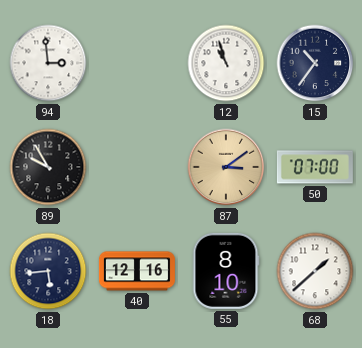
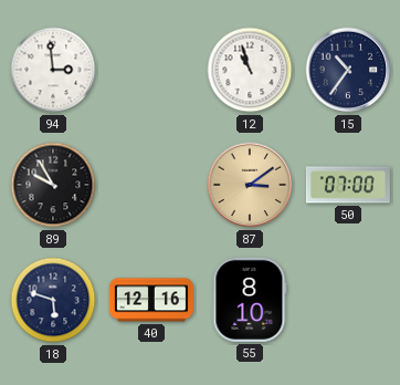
18: 5:44 -> 5:48 (53, 300)
68: 1:38 -> none (315, 271)
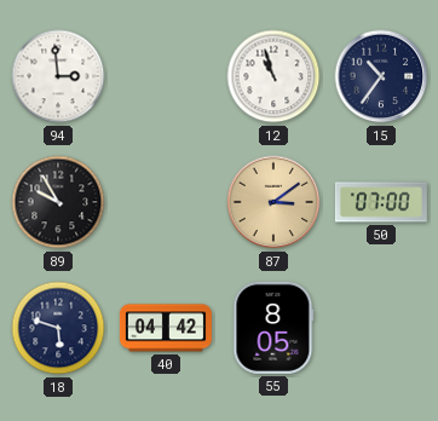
40: 12:16 -> 04:42 (166, 328)
55: 8:10 -> 8:05 (273, 328)
